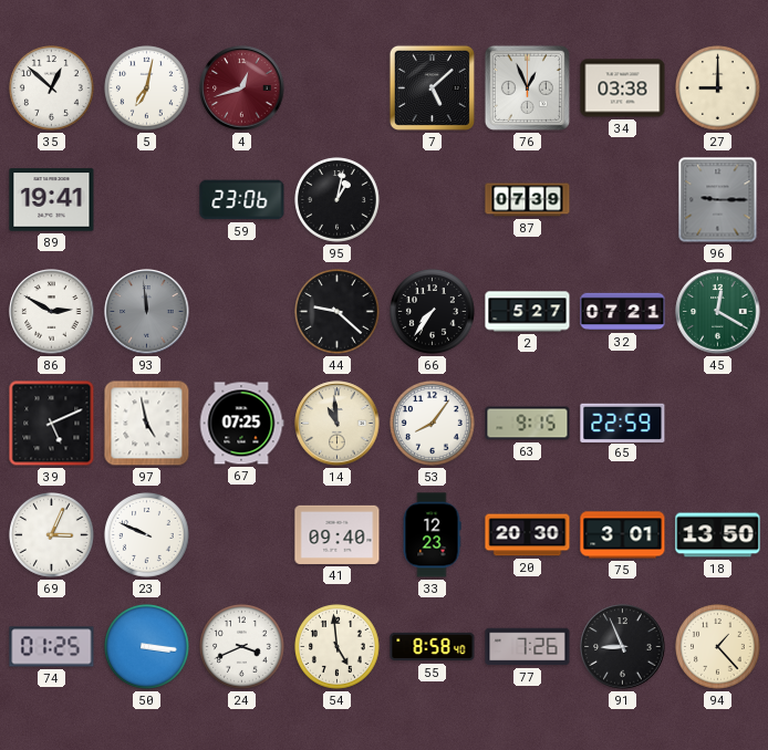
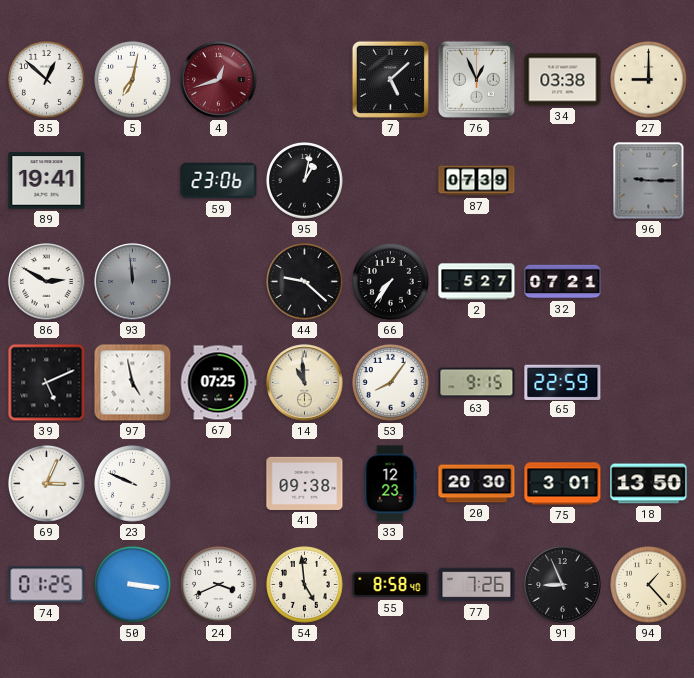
45: 12:20 -> none (718, 312)
41: 09:40 -> 09:38 (305, 483)
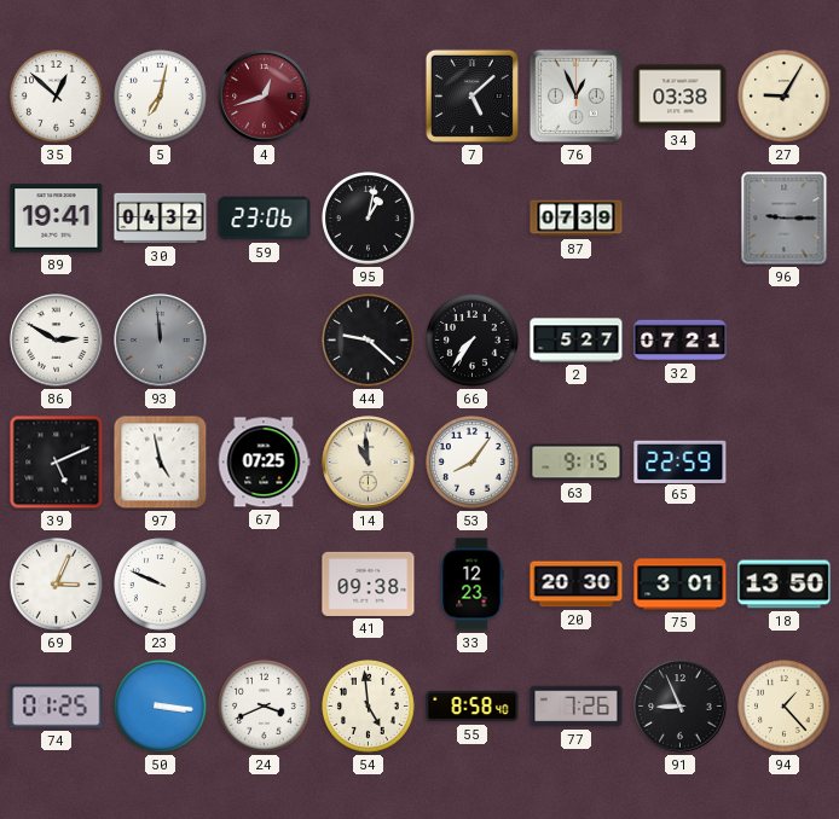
27: 9:00 -> 9:05 (785, 97)
30: none -> 04:32 (161, 219)
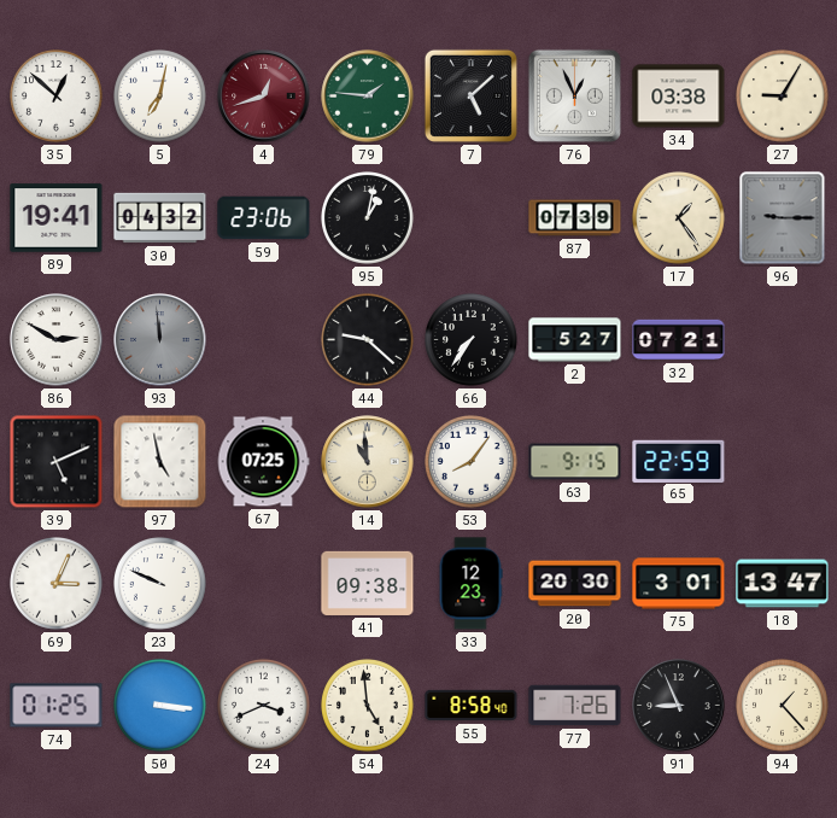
79: none -> 1:46 (368, 97)
17: none -> 1:24 (679, 218)
18: 13:50 -> 13:47 (783, 584)
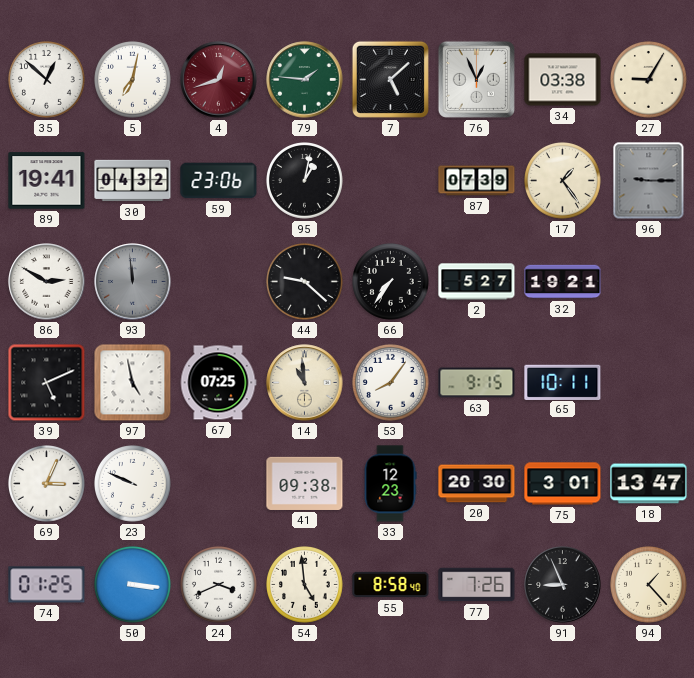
32: 07:21 -> 19:21 (563, 282)
65: 22:59 -> 10:11 (563, 382)
